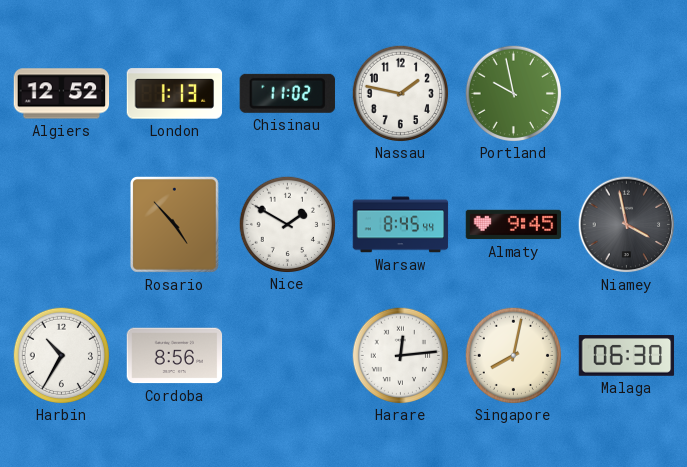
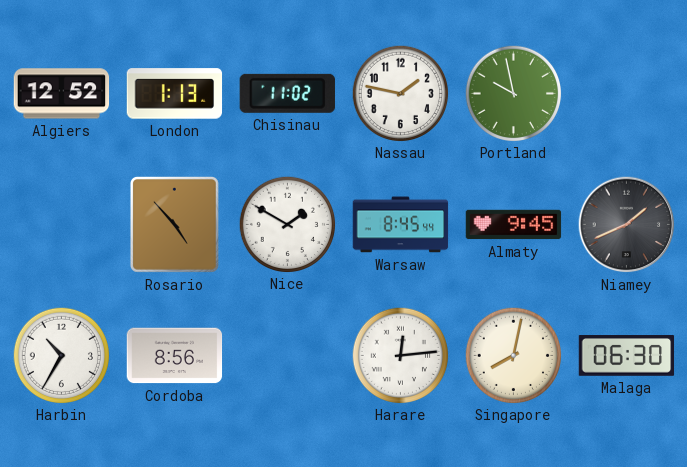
Niamey: 3:58 -> 1:41 (627, 225)
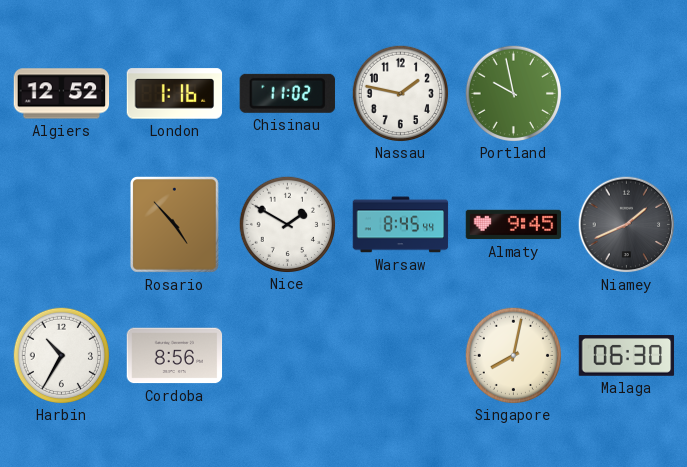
London: 1:13 -> 1:16 (175, 94)
Harare: 12:14 -> none (400, 355)
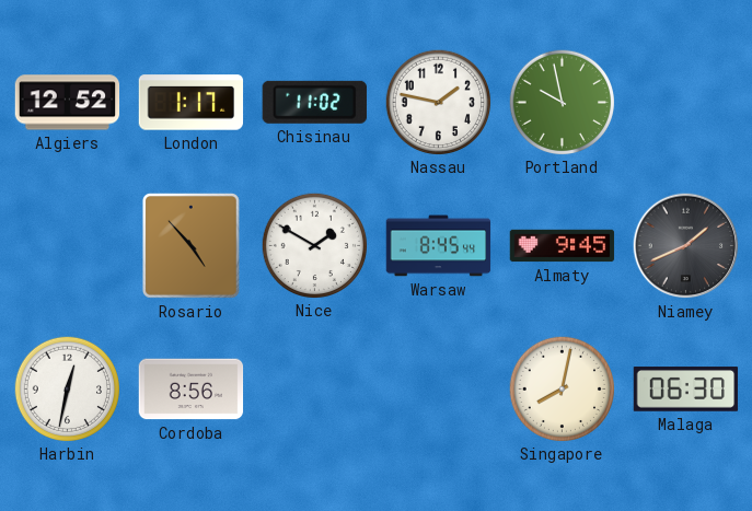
London: 1:16 -> 1:17 (192, 103)
Harbin: 10:35 -> 12:32 (67, 388)
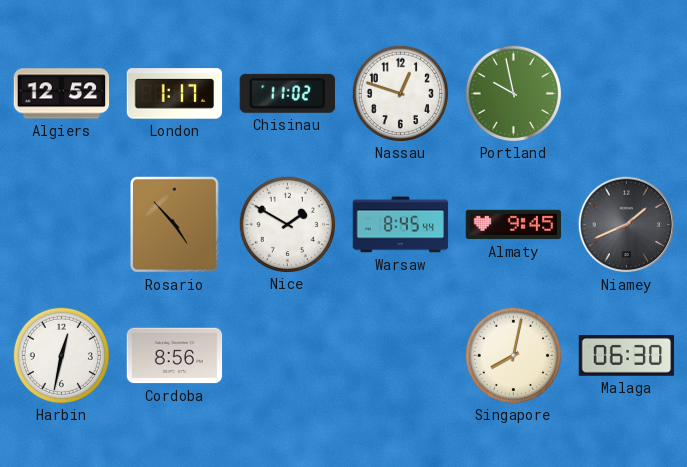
Nassau: 1:47 -> 12:48 (400, 93)
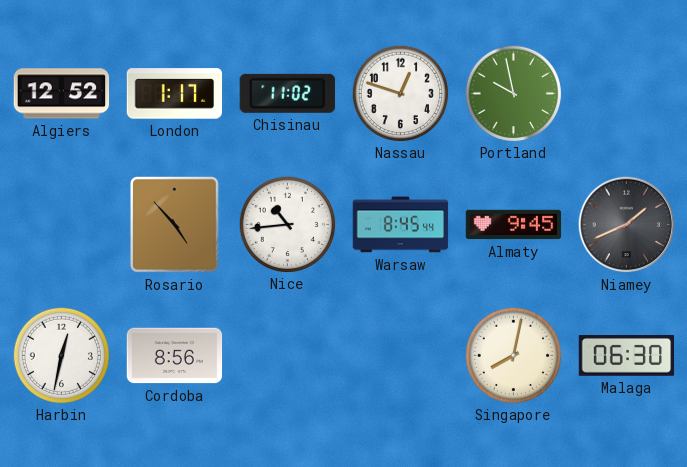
Nice: 1:50 -> 10:44 (287, 224)
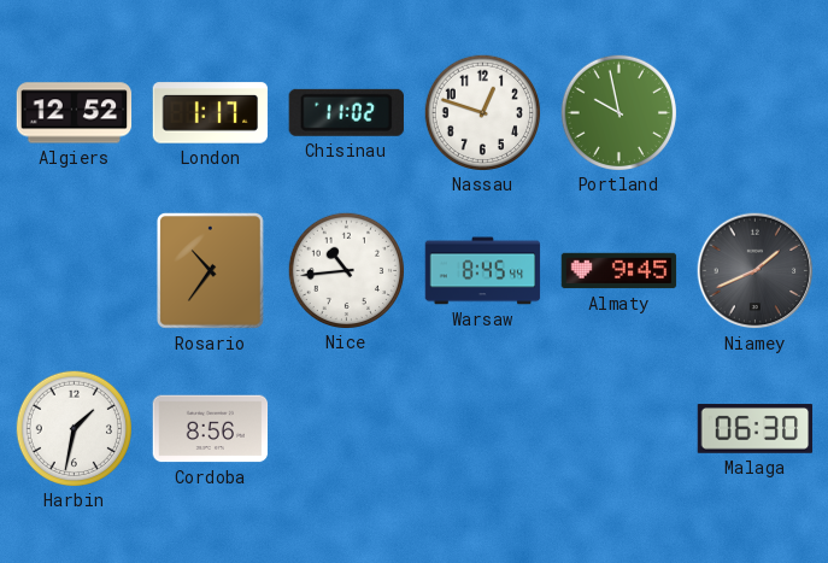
Rosario: 4:53 -> 10:36 (210, 270)
Harbin: 12:32 -> 1:32 (74, 428)
Singapore: 8:02 -> none (513, 355)
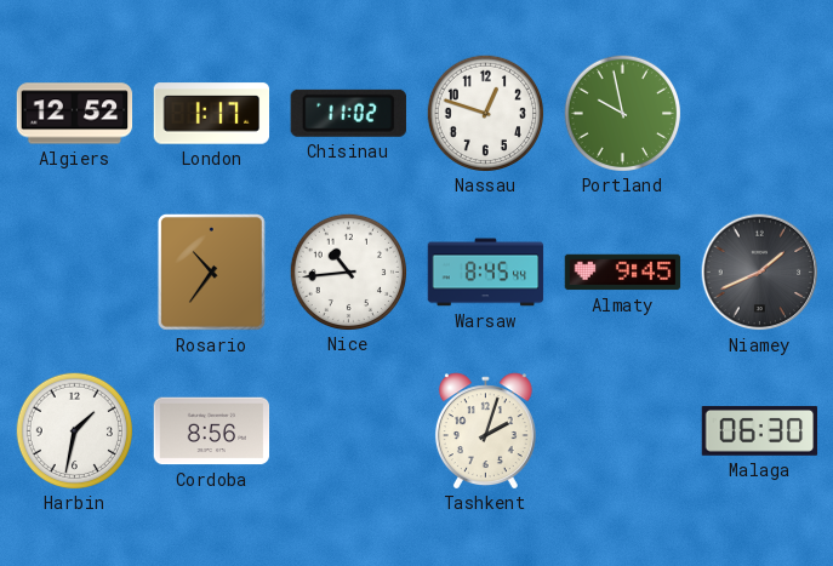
Tashkent: none -> 2:03 (485, 430)
